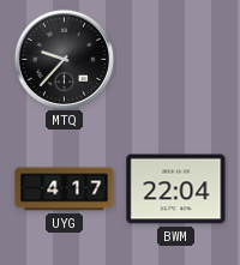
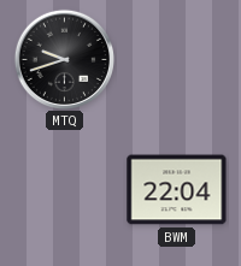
MTQ: 9:37 -> 9:42 (64, 59)
UYG: 4:17 -> none (65, 189)
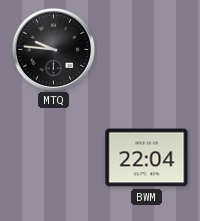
MTQ: 9:42 -> 9:46 (53, 49)
